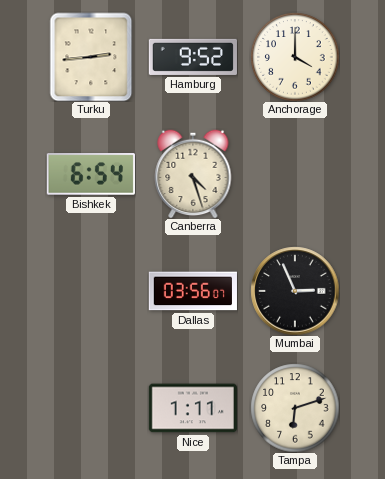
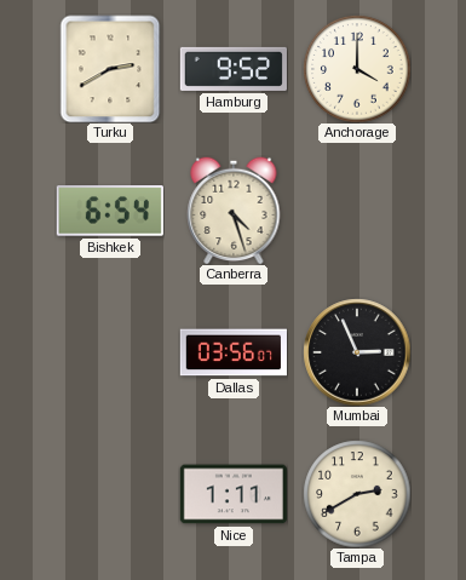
Turku: 2:44 -> 2:40 (110, 69)
Tampa: 6:12 -> 2:40 (357, 494)
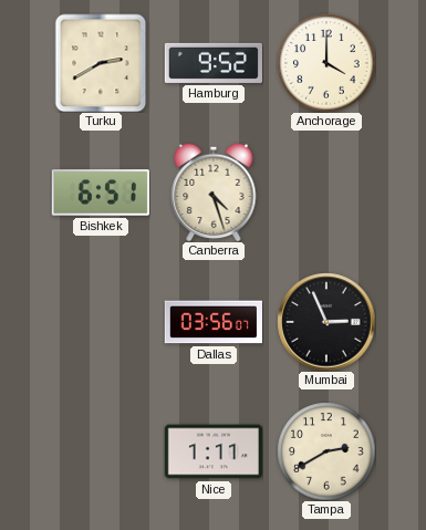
Bishkek: 6:54 -> 6:51 (101, 193)
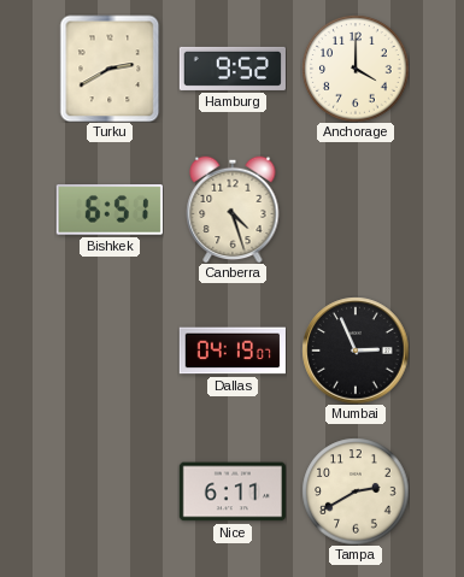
Dallas: 03:56 -> 04:19 (233, 351)
Nice: 1:11 -> 6:11 (233, 491)
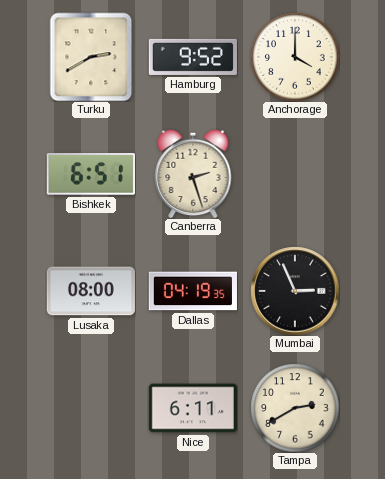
Canberra: 4:27 -> 2:27 (193, 174)
Lusaka: none -> 08:00 (91, 291)
Dallas: 04:19:07 -> 04:19:35 (193, 291)
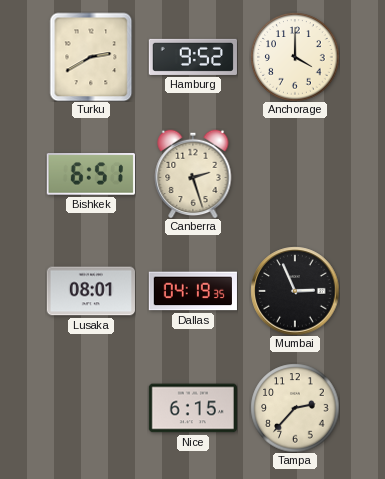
Lusaka: 08:00 -> 08:01 (91, 291)
Nice: 6:11 -> 6:15 (193, 408)
Tampa: 2:40 -> 2:37 (295, 408)
